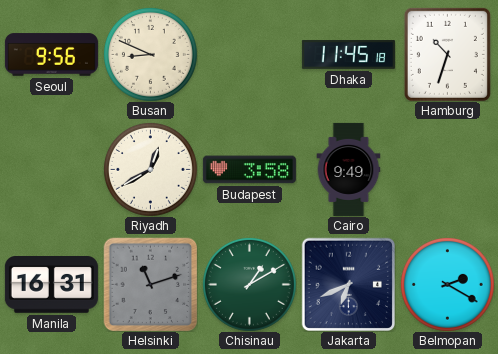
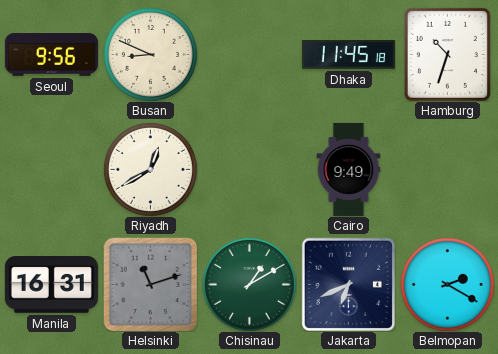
Budapest: 3:58 -> none (249, 170)
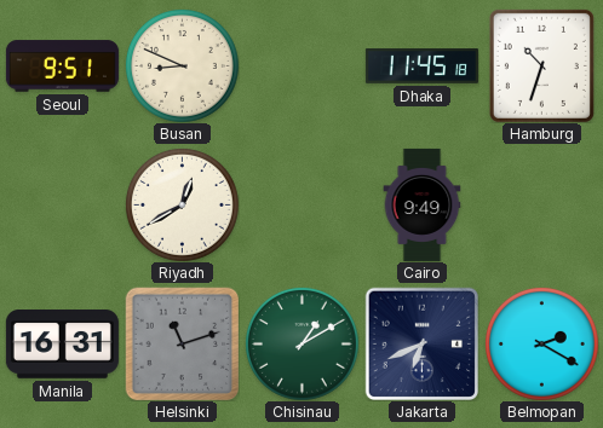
Seoul: 9:56 -> 9:51 (62, 66)
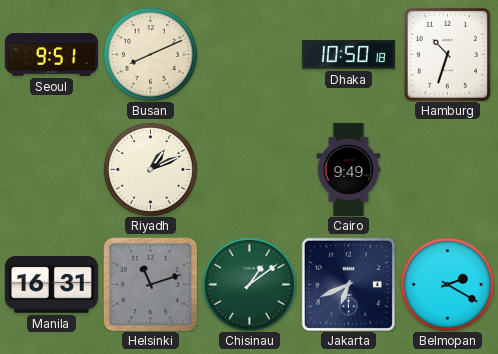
Busan: 8:49 -> 8:11 (151, 55)
Dhaka: 11:45 -> 10:50 (348, 55)
Riyadh: 12:40 -> 1:11 (151, 170)
Chisinau: 1:10 -> 1:09 (250, 285)
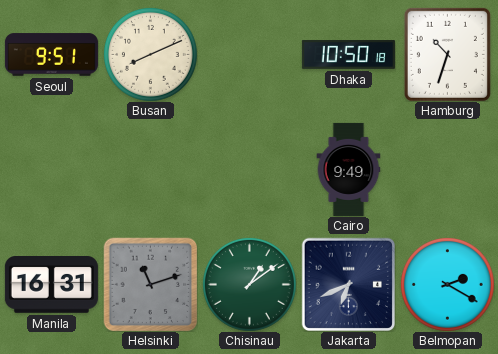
Riyadh: 1:11 -> none (151, 170)
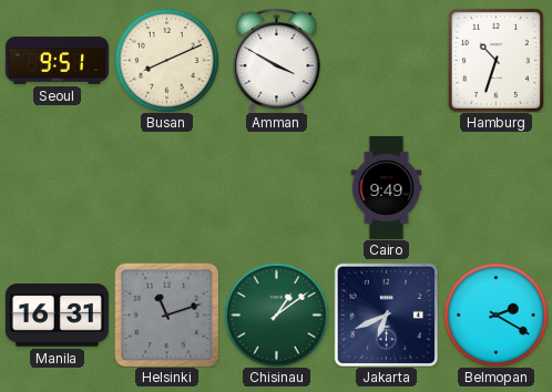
Amman: none -> 3:50 (277, 60)
Dhaka: 10:50 -> none (348, 55)
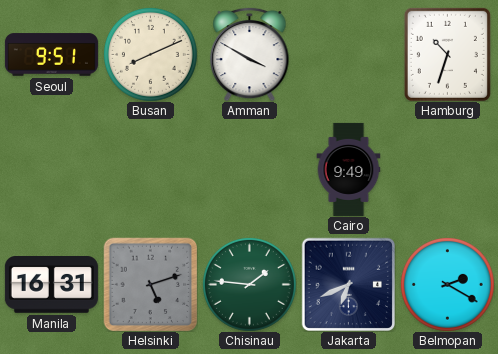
Helsinki: 11:12 -> 5:12 (150, 284)
Chisinau: 1:09 -> 1:46 (250, 285)
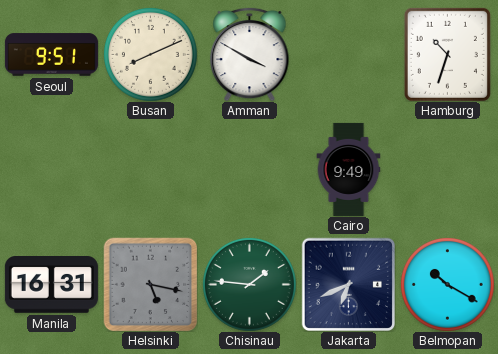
Helsinki: 5:12 -> 5:17 (150, 284)
Belmopan: 2:20 -> 10:20 (448, 285)
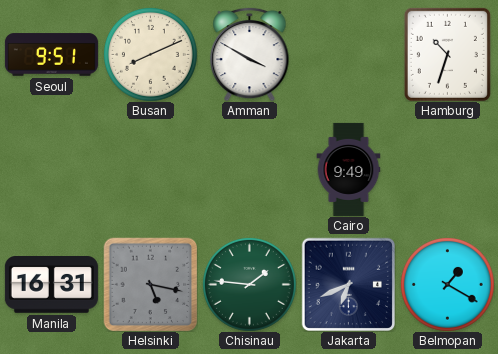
Belmopan: 10:20 -> 1:20 (448, 285)
